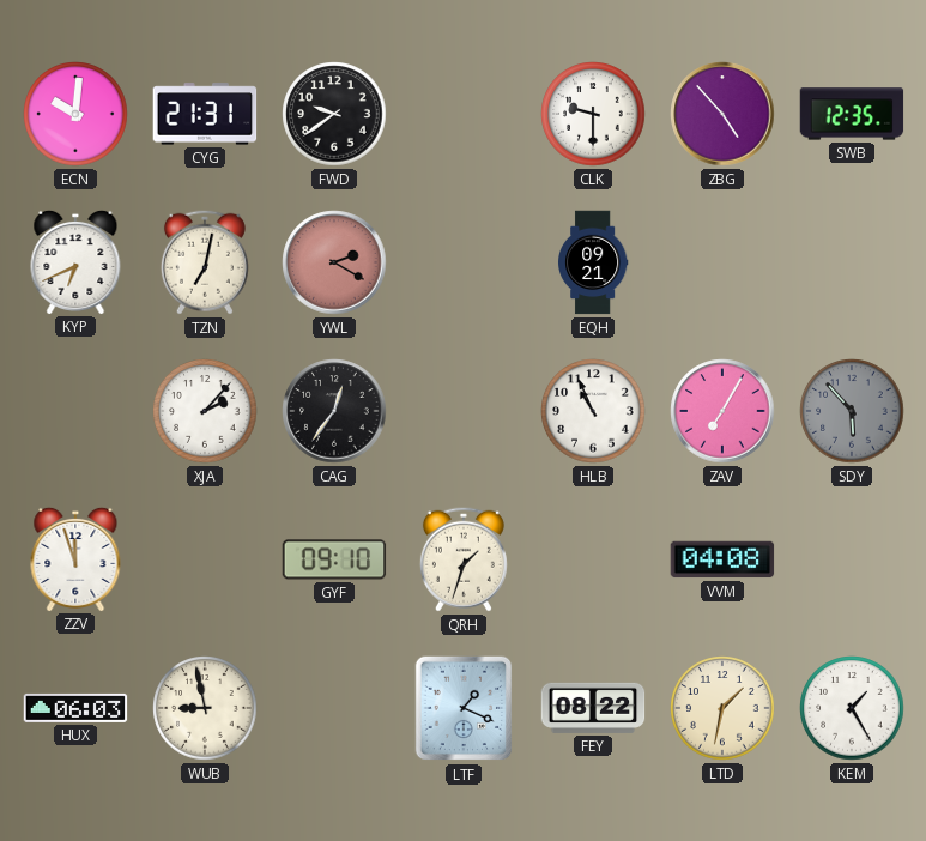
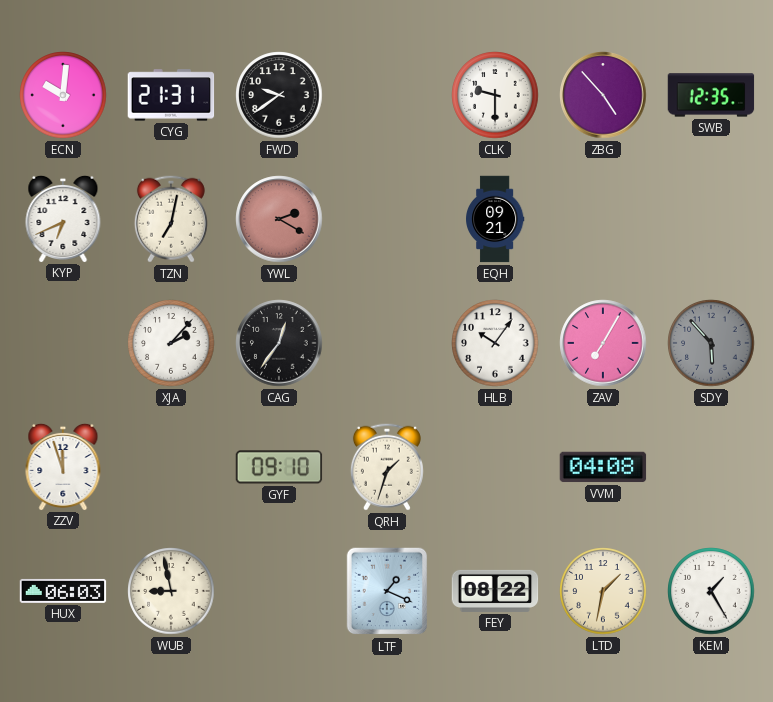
HLB: 10:56 -> 10:06 (495, 343)
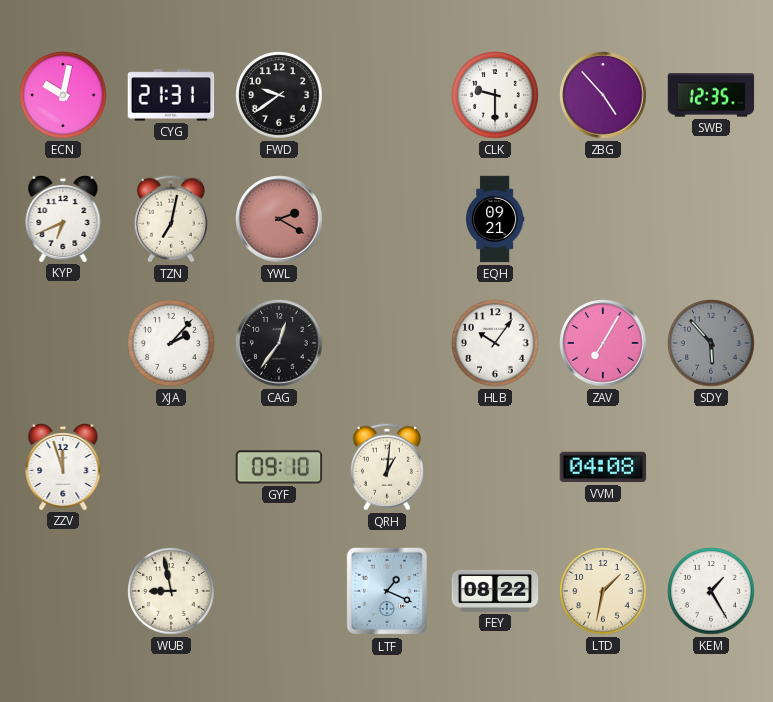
ECN: 10:01 -> 10:02 (63, 95)
QRH: 1:33 -> 1:01 (387, 467)
HUX: 06:03 -> none (63, 591)
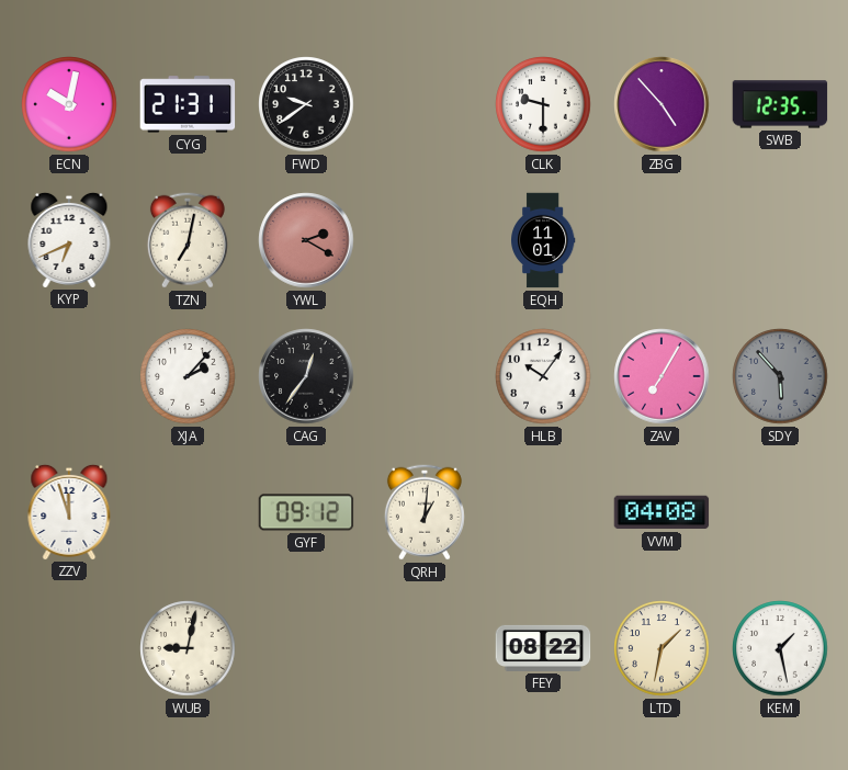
EQH: 09:21 -> 11:01 (544, 240)
GYF: 09:10 -> 09:12 (306, 512)
WUB: 8:58 -> 9:02 (188, 648)
LTF: 1:19 -> none (387, 591)
KEM: 1:25 -> 1:28 (780, 648)
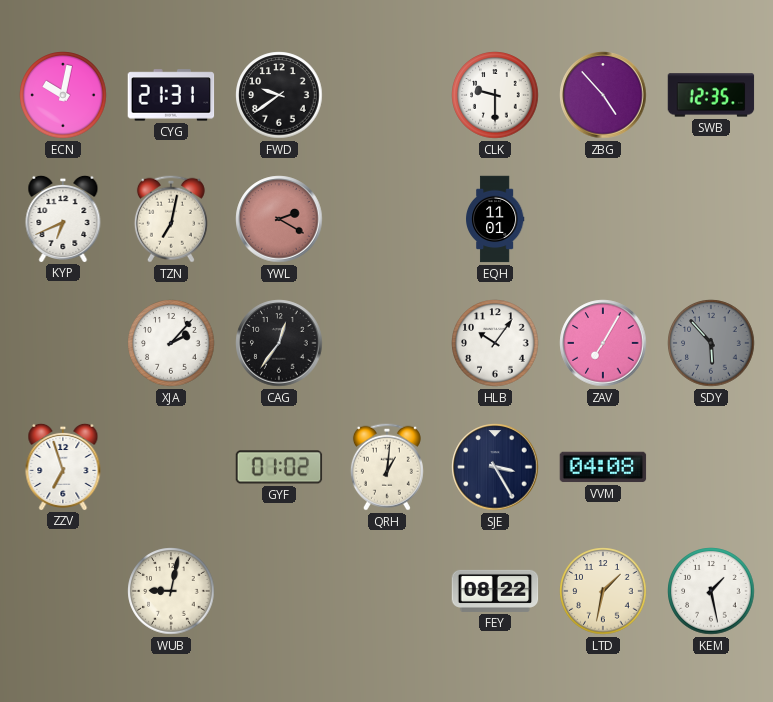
ZZV: 11:57 -> 6:57 (63, 466)
GYF: 09:12 -> 01:02 (279, 467)
SJE: none -> 3:25 (495, 467)
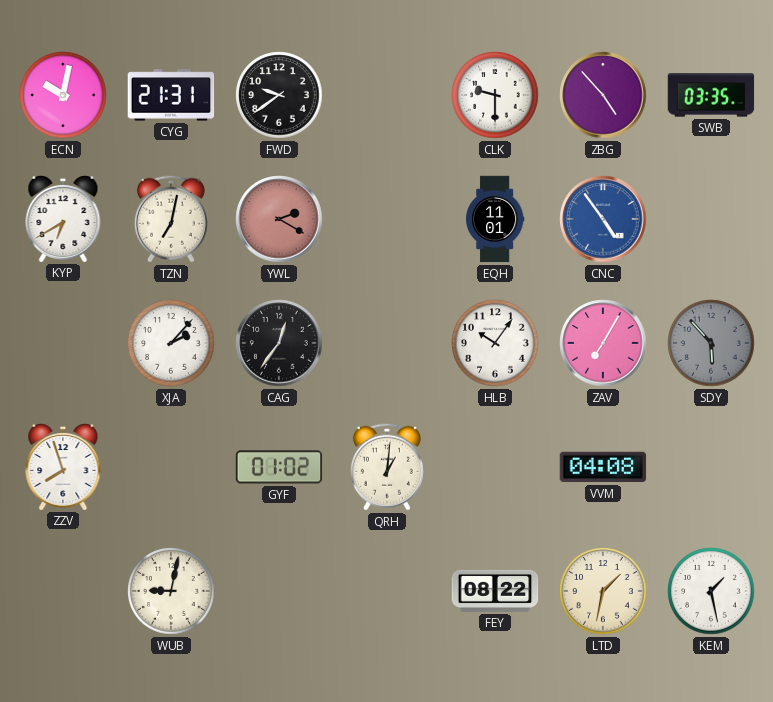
SWB: 12:35 -> 03:35 (711, 95)
KYP: 6:41 -> 6:40 (63, 218)
CNC: none -> 4:54 (603, 219)
ZZV: 6:57 -> 7:57 (63, 466)
SJE: 3:25 -> none (495, 467)
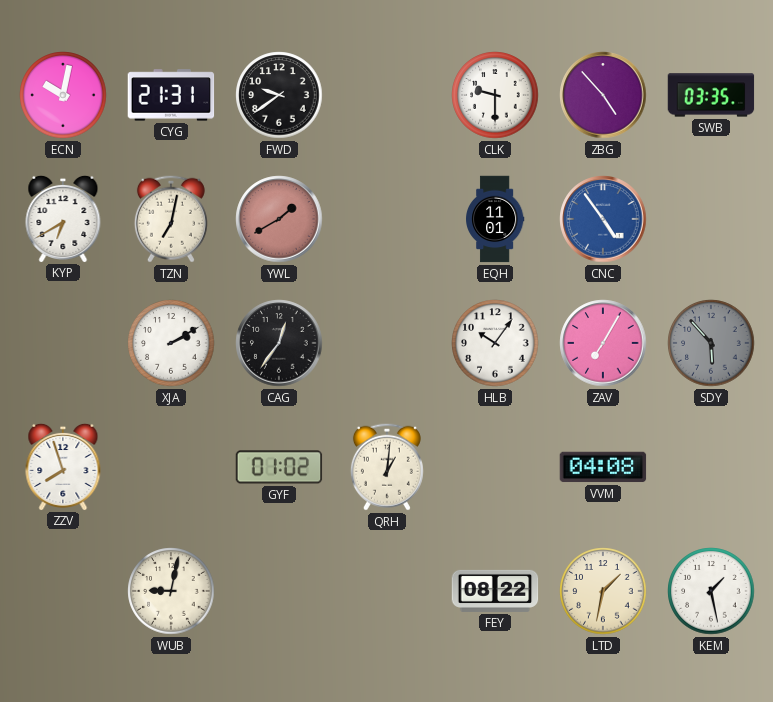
YWL: 2:20 -> 1:40 (279, 219)
XJA: 2:07 -> 2:10 (171, 343)
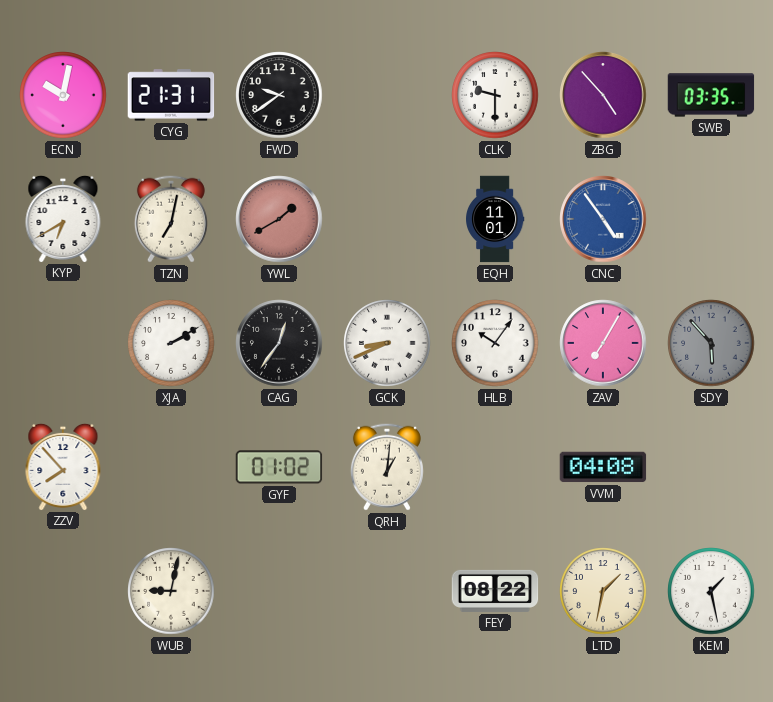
GCK: none -> 8:41 (387, 343)
ZZV: 7:57 -> 7:53 (63, 466)
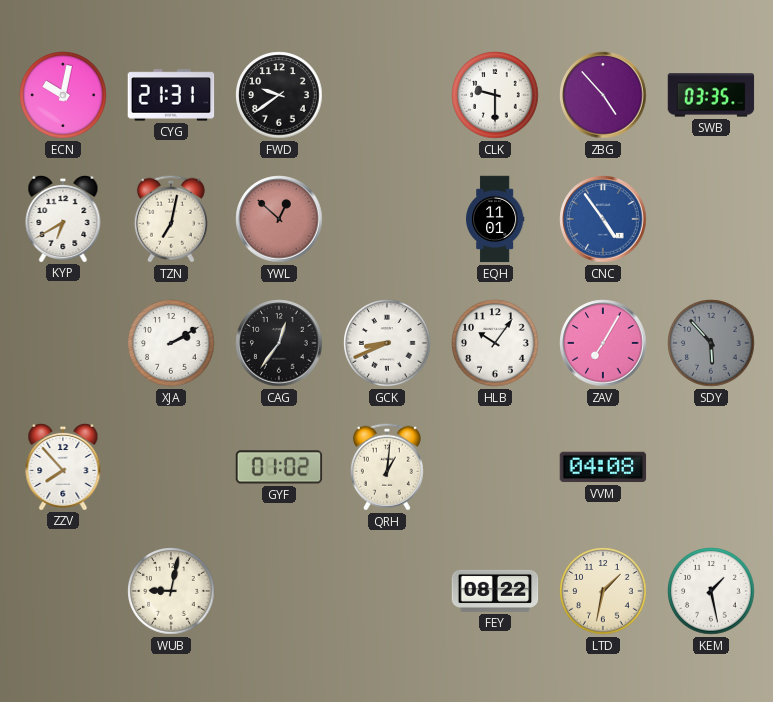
YWL: 1:40 -> 12:52 (279, 219)
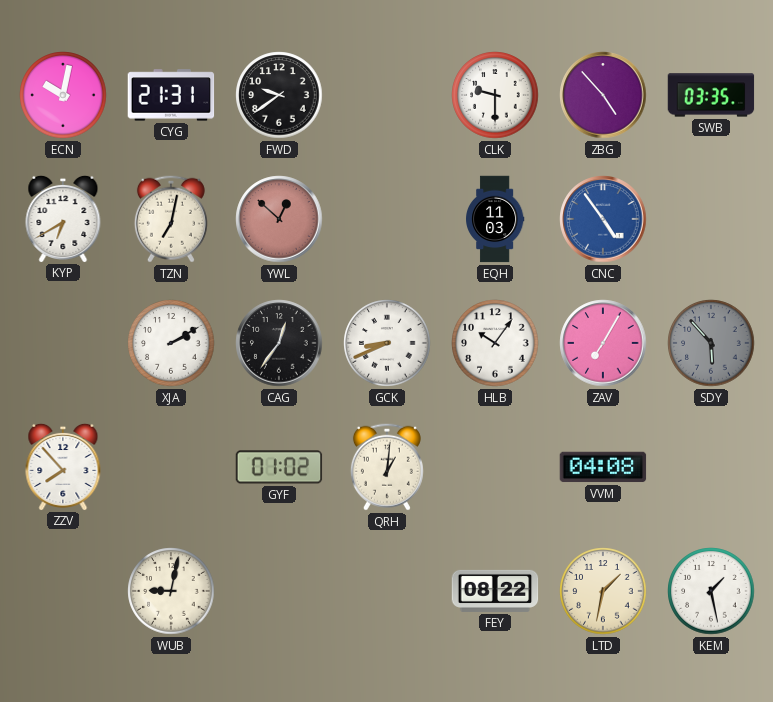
EQH: 11:01 -> 11:03 (496, 219)
